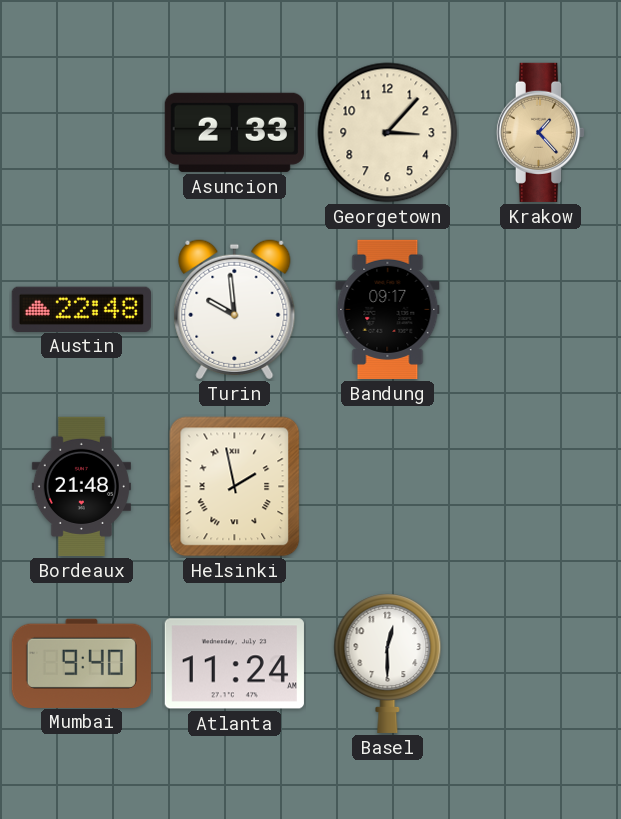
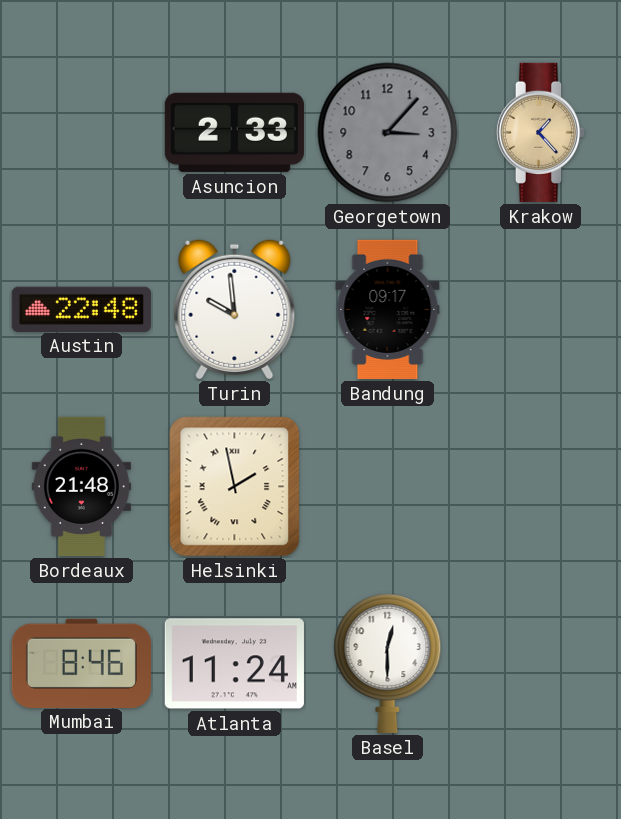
Georgetown dial: cream -> grey (388, 133)
Mumbai: 9:40 -> 8:46 (81, 663)
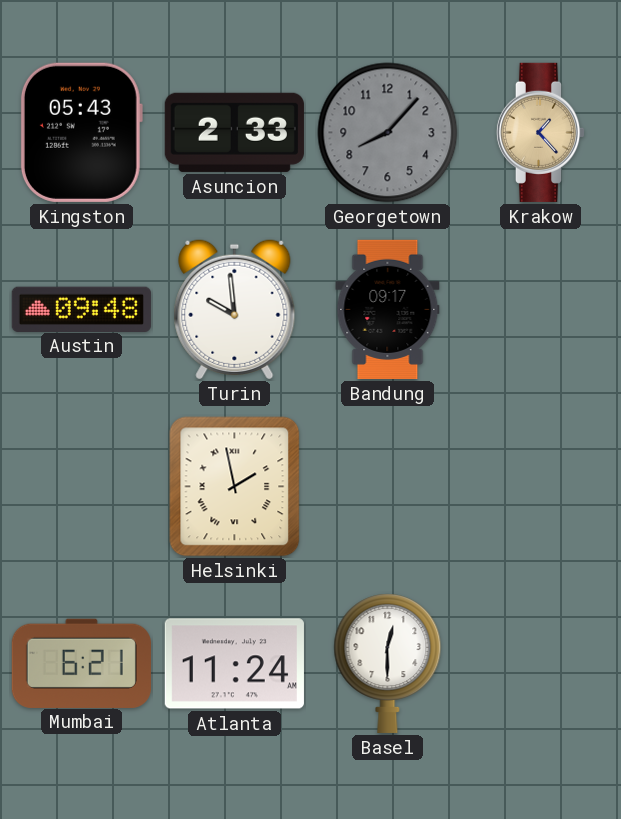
Kingston: none -> 05:43 (81, 132)
Georgetown: 3:07 -> 8:07 (388, 133)
Austin: 22:48 -> 09:48 (81, 309)
Bordeaux: 21:48 -> none (81, 486)
Mumbai: 8:46 -> 6:21 (81, 663)
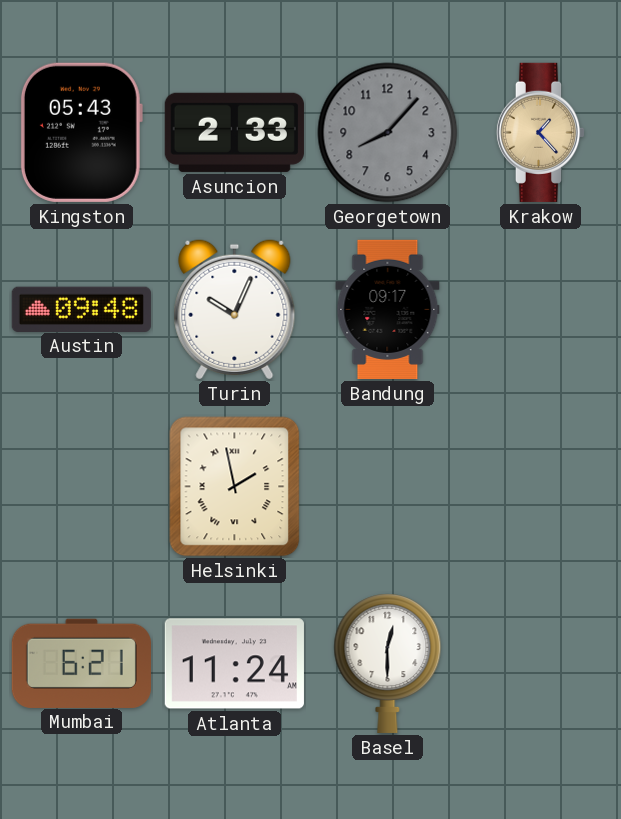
Turin: 9:59 -> 10:04 (235, 310)
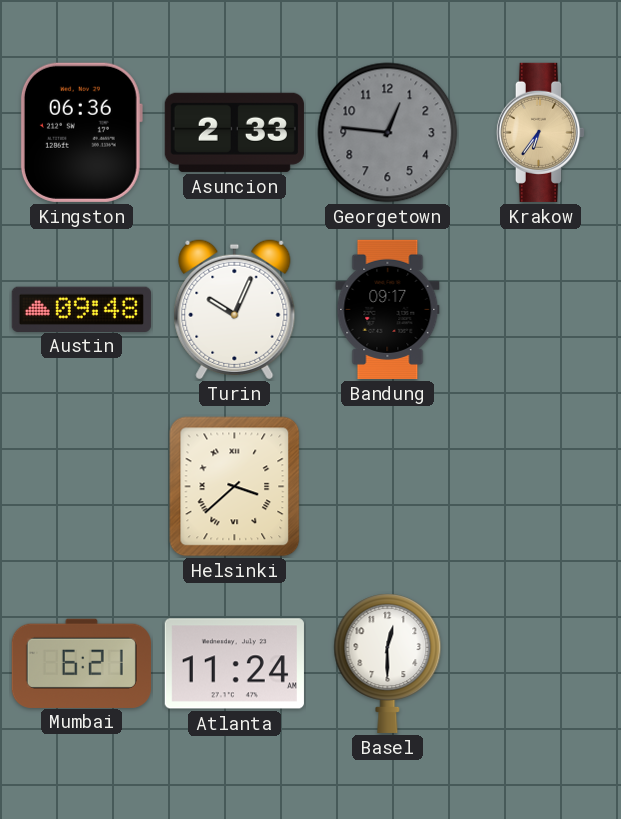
Kingston: 05:43 -> 06:36 (81, 132)
Georgetown: 8:07 -> 12:46 (388, 133)
Krakow: 1:23 -> 6:36 (541, 132)
Helsinki: 1:58 -> 3:38 (235, 487)
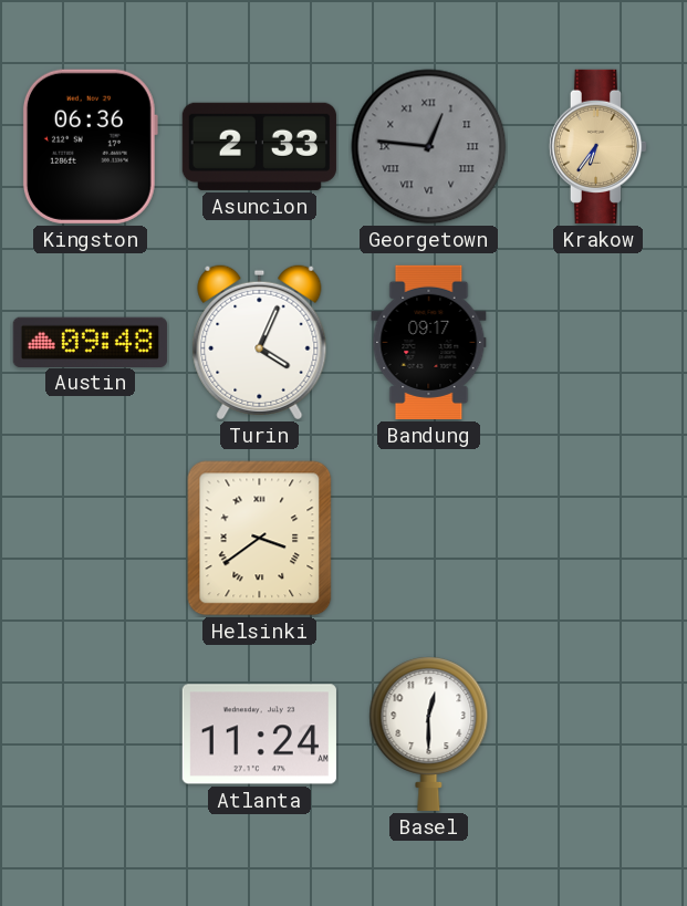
Georgetown numerals: Arabic -> Roman (429, 147)
Turin: 10:04 -> 4:04 (260, 343)
Helsinki: 3:38 -> 3:39 (260, 539)
Mumbai: 6:21 -> none (81, 663)
